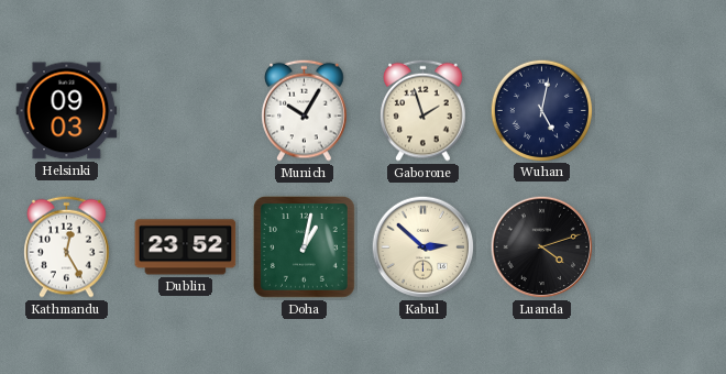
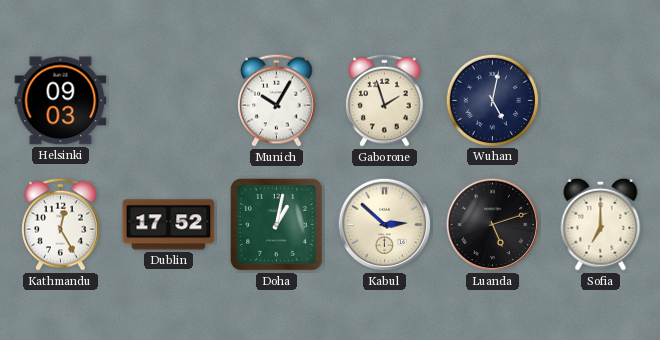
Dublin: 23:52 -> 17:52 (169, 225)
Luanda: 4:12 -> 5:12 (493, 225)
Sofia: none -> 7:00 (601, 224)
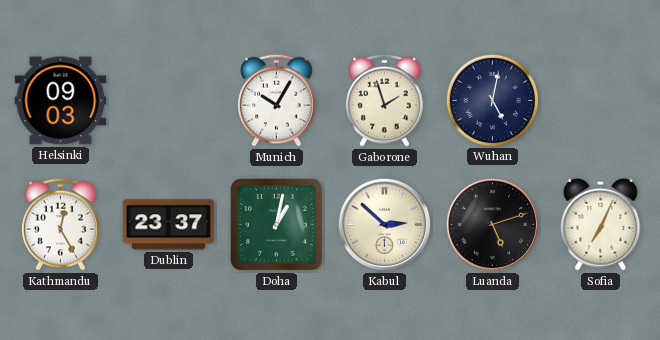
Dublin: 17:52 -> 23:37 (169, 225)
Sofia: 7:00 -> 7:04 (601, 224)
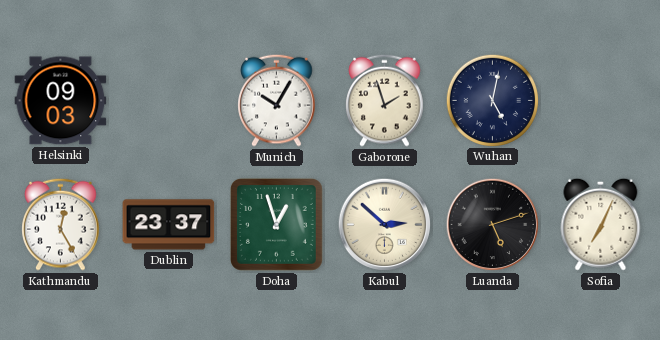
Doha: 1:02 -> 12:57 (276, 224)
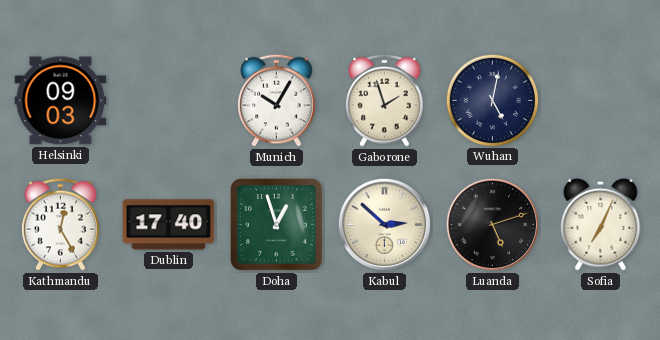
Dublin: 23:37 -> 17:40 (169, 225)
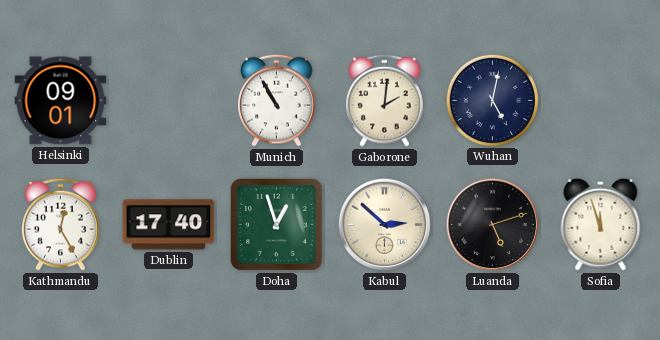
Helsinki: 09:03 -> 09:01 (61, 101)
Munich: 10:05 -> 10:55 (277, 100)
Gaborone: 1:57 -> 2:01 (385, 100)
Sofia: 7:04 -> 11:57 (601, 224)
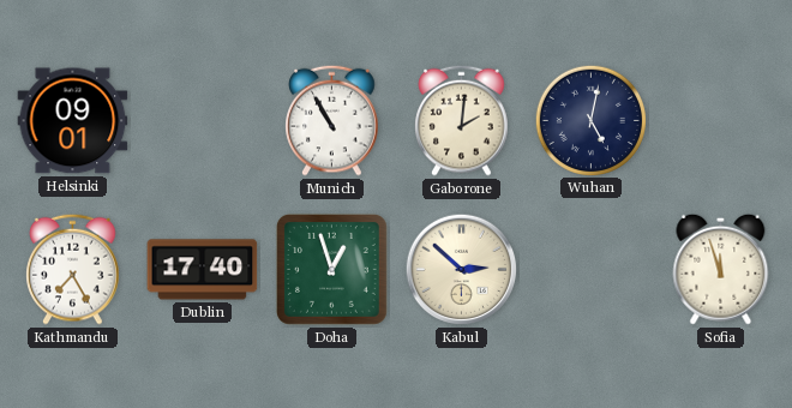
Kathmandu: 12:25 -> 7:25 (73, 269)
Luanda: 5:12 -> none (493, 225)
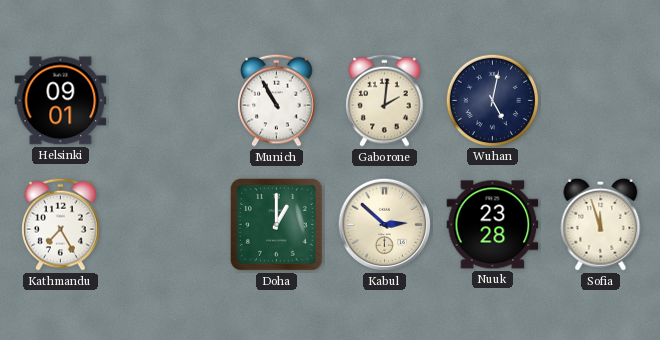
Dublin: 17:40 -> none (203, 270)
Doha: 12:57 -> 1:00 (276, 224)
Nuuk: none -> 23:28 (493, 225)
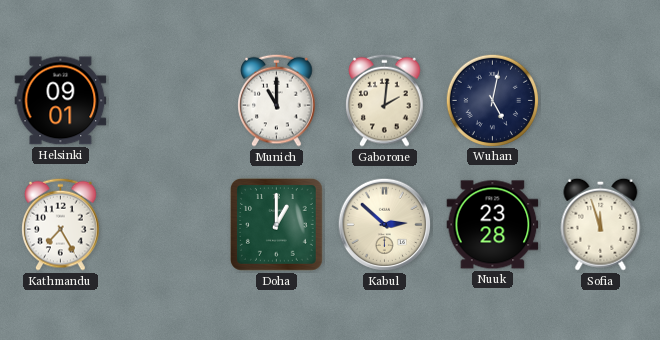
Munich: 10:55 -> 11:00 (277, 100)
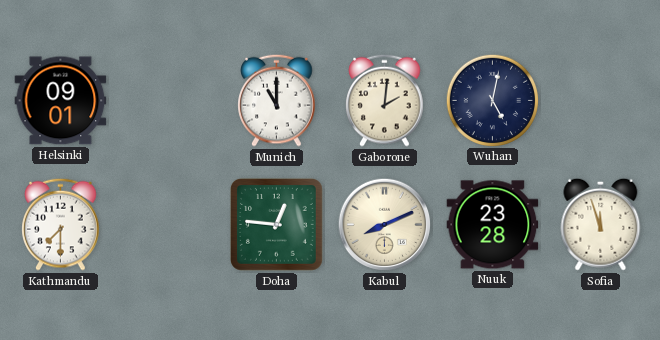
Kathmandu: 7:25 -> 7:30 (61, 224)
Doha: 1:00 -> 12:46 (276, 224)
Kabul: 2:52 -> 8:11 (385, 225)
